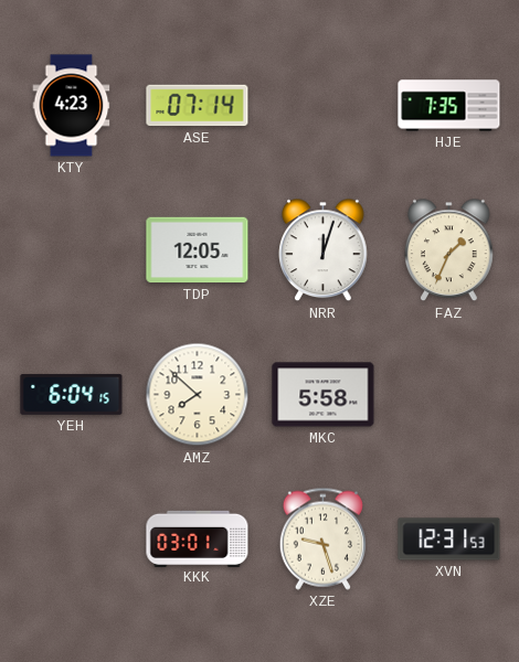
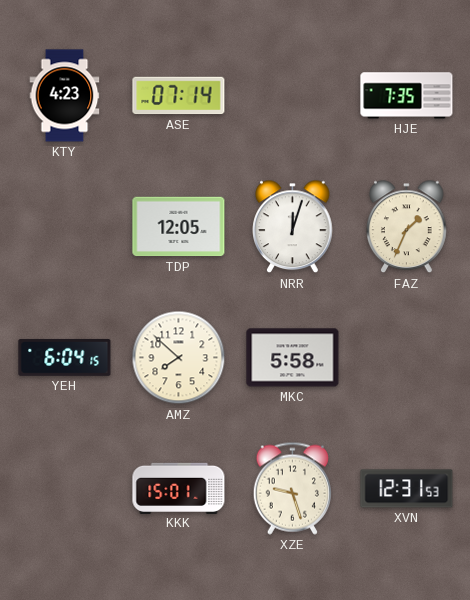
KKK: 03:01 -> 15:01 (179, 488)
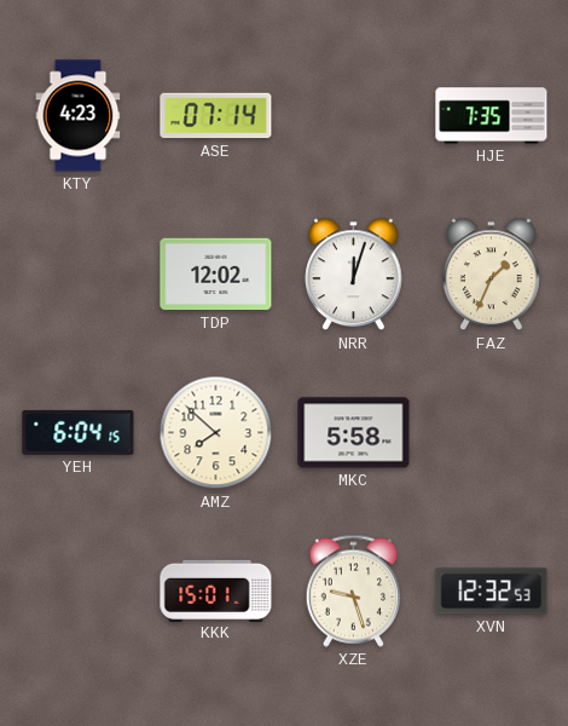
TDP: 12:05 -> 12:02 (216, 275)
XVN: 12:31 -> 12:32 (492, 592)
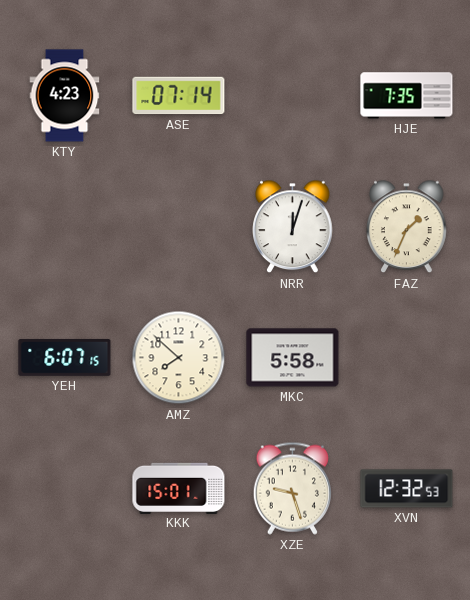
TDP: 12:02 -> none (216, 275)
YEH: 6:04 -> 6:07 (65, 357)
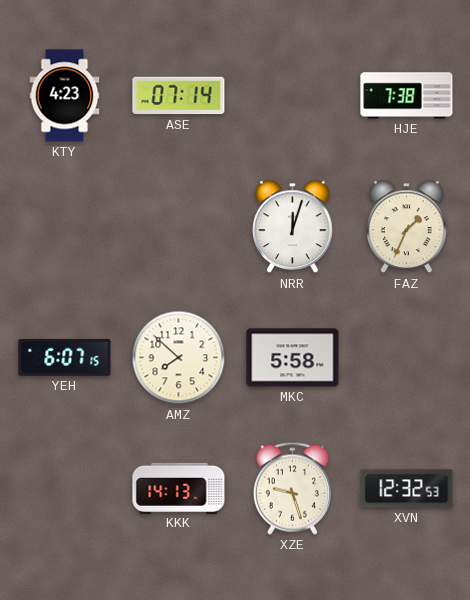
HJE: 7:35 -> 7:38 (407, 96)
KKK: 15:01 -> 14:13 (179, 488)
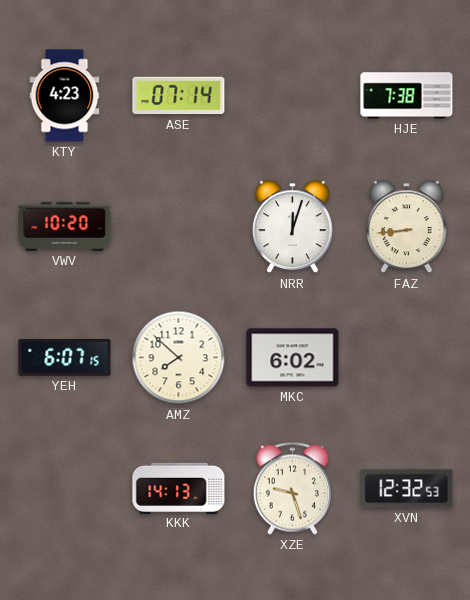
VWV: none -> 10:20 (65, 226)
FAZ: 1:34 -> 8:44 (407, 227)
MKC: 5:58 -> 6:02 (293, 358)
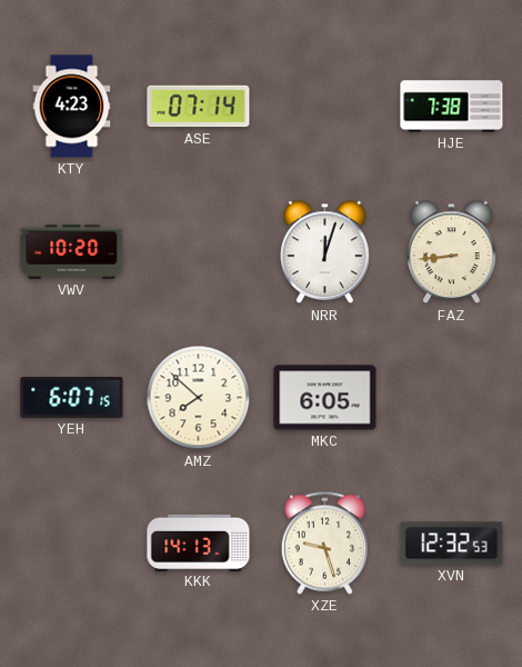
MKC: 6:02 -> 6:05 (325, 398)
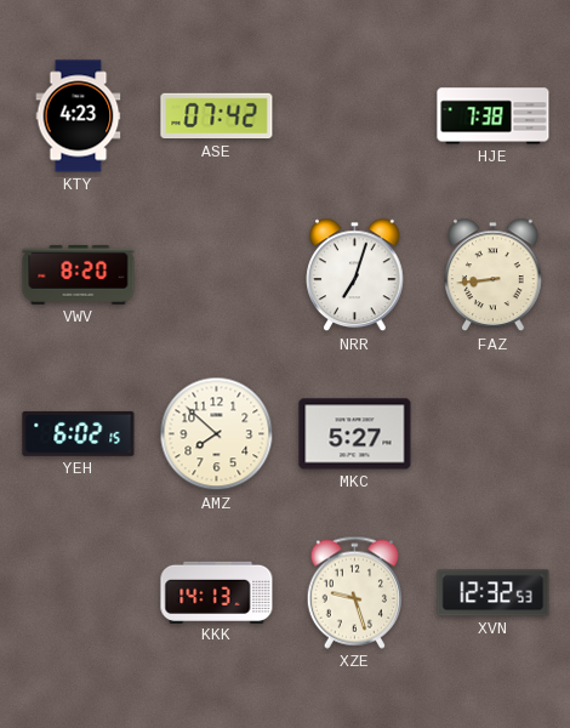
ASE: 07:14 -> 07:42 (217, 116)
VWV: 10:20 -> 8:20 (79, 274)
NRR: 12:03 -> 7:03 (355, 275)
YEH: 6:07 -> 6:02 (79, 433)
MKC: 6:05 -> 5:27 (355, 434)
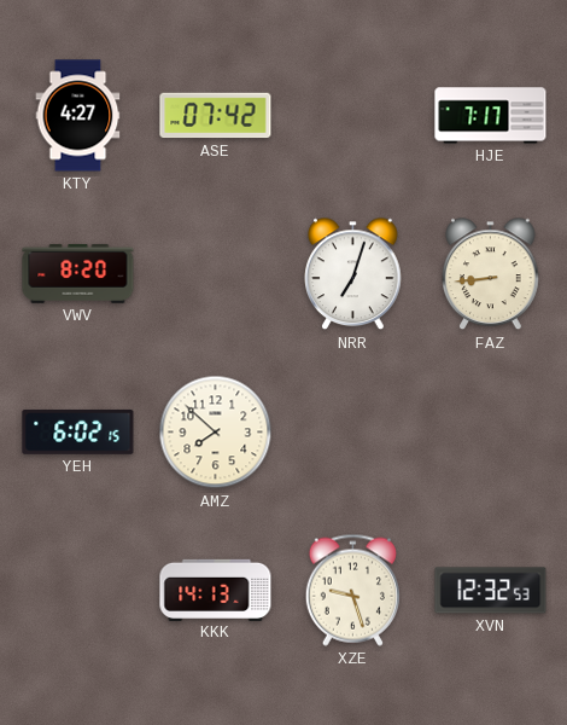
KTY: 4:23 -> 4:27 (78, 116)
HJE: 7:38 -> 7:17 (491, 116)
MKC: 5:27 -> none (355, 434)
